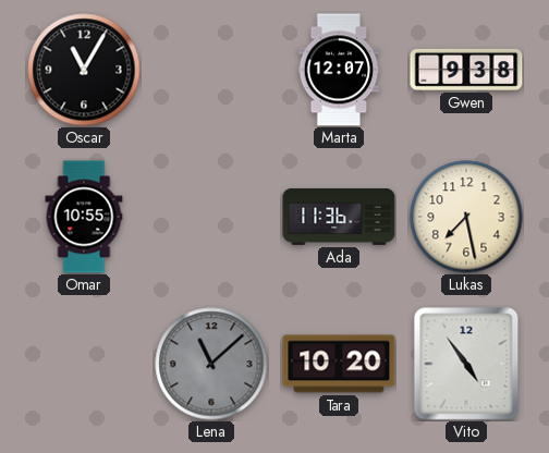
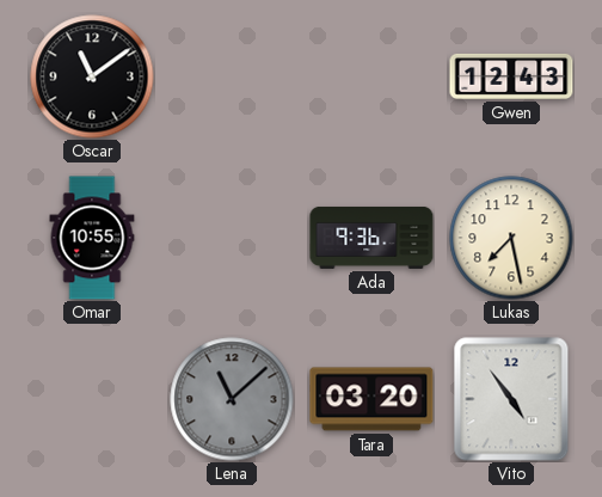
Oscar: 11:05 -> 11:09 (92, 76)
Marta: 12:07 -> none (339, 70)
Gwen: 9:38 -> 12:43 (511, 76)
Ada: 11:36 -> 9:36 (371, 238)
Tara: 10:20 -> 03:20 (371, 399)
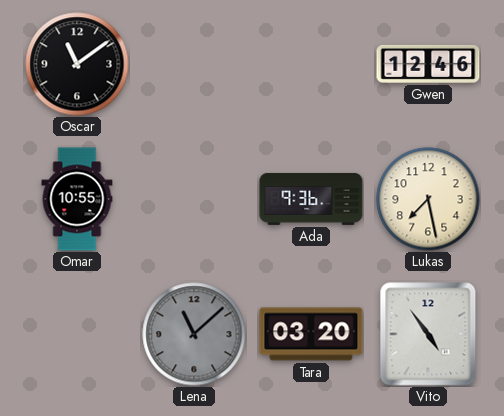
Gwen: 12:43 -> 12:46 (428, 64)
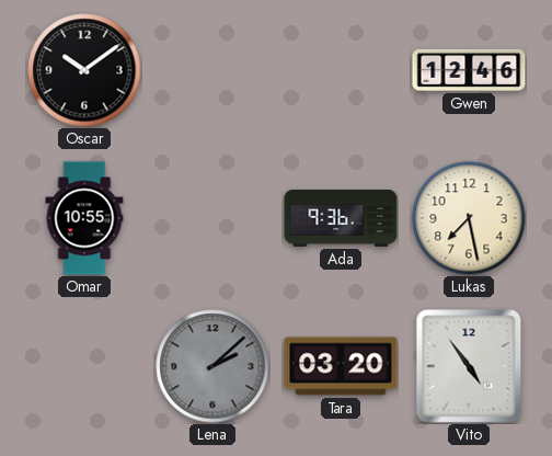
Oscar: 11:09 -> 10:09 (84, 70)
Lena: 11:08 -> 2:08 (212, 366)
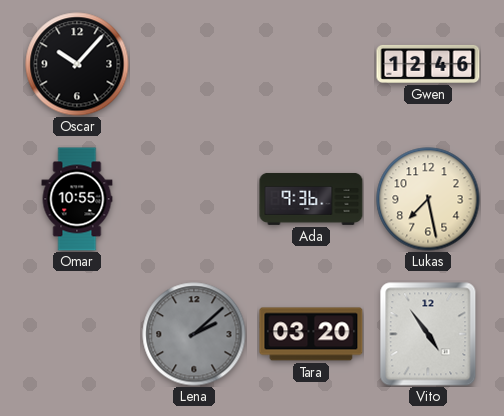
Oscar: 10:09 -> 10:07 (77, 64)
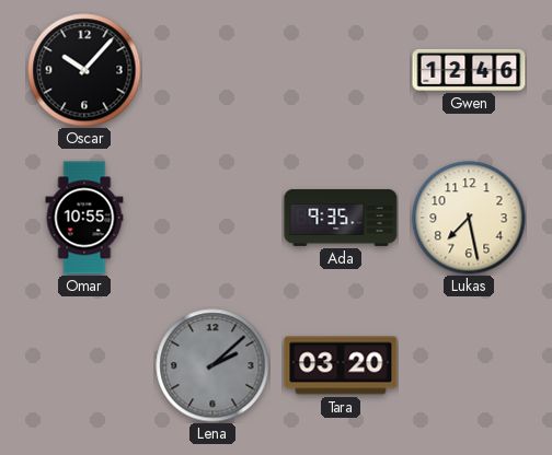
Ada: 9:36 -> 9:35 (341, 218)
Vito: 4:54 -> none (428, 334)
